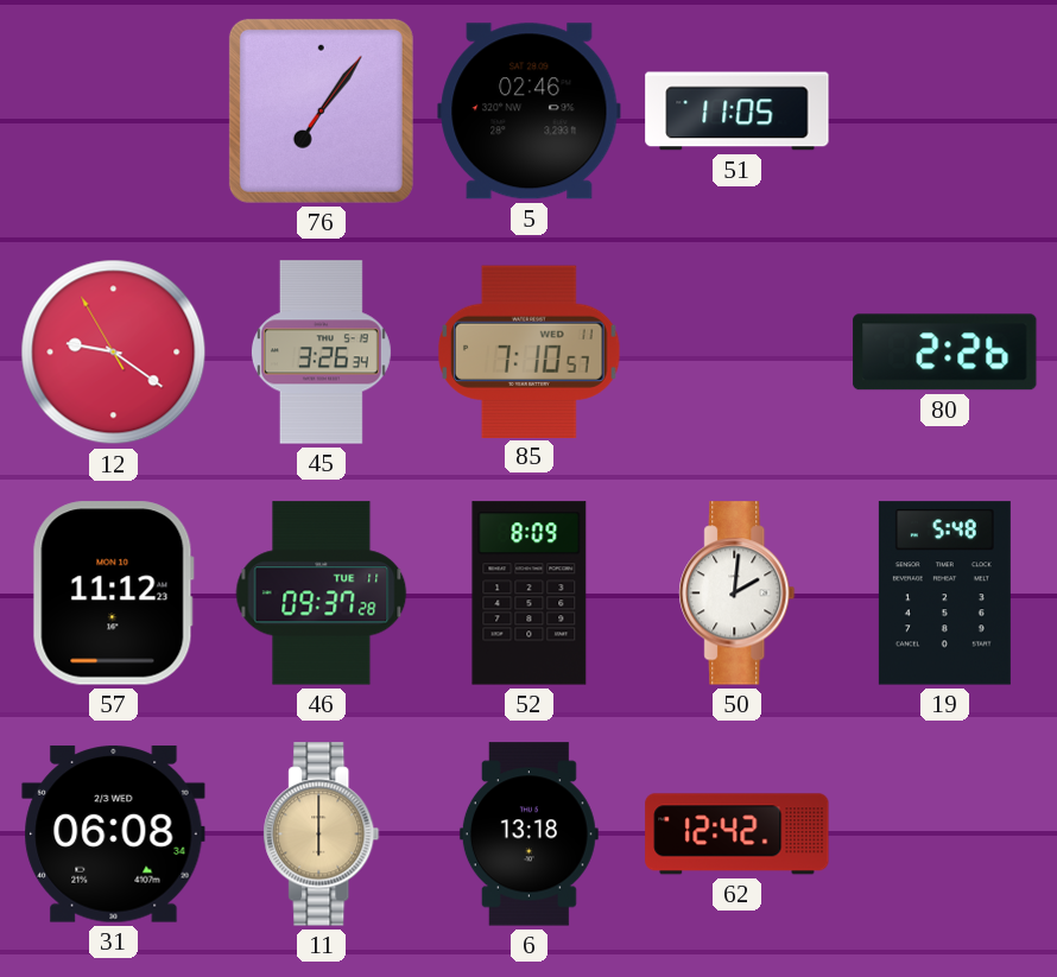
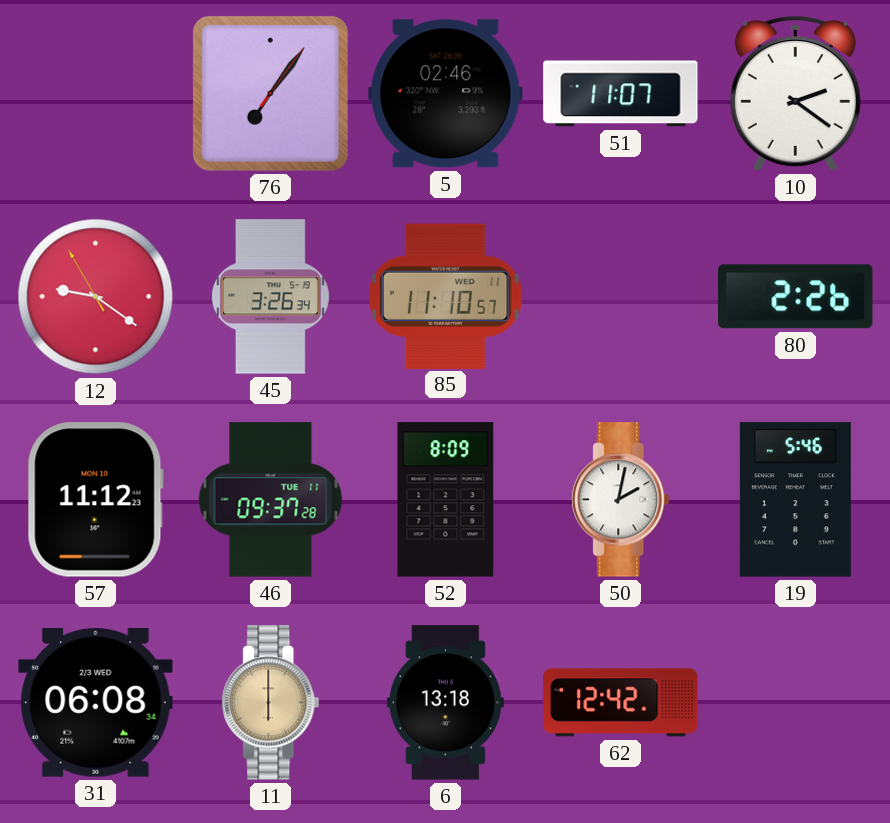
51: 11:05 -> 11:07 (621, 94)
10: none -> 2:21 (795, 94)
85: 7:10 -> 11:10 (446, 296)
50: 2:01 -> 2:02 (621, 500)
19: 5:48 -> 5:46 (795, 500)
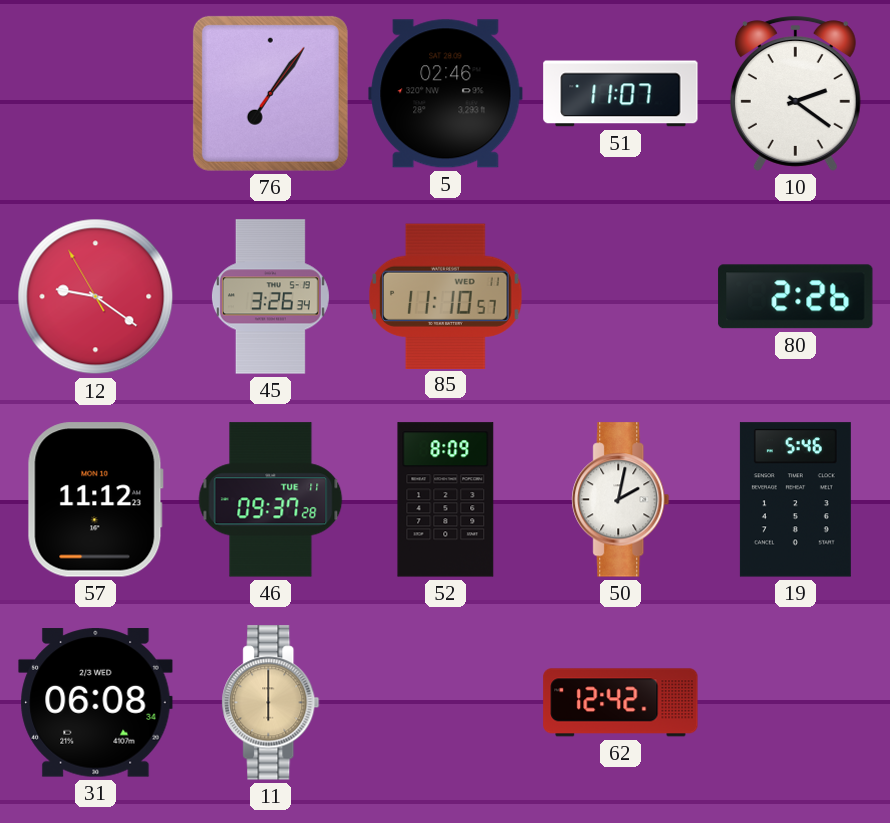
6: 13:18 -> none (445, 703)
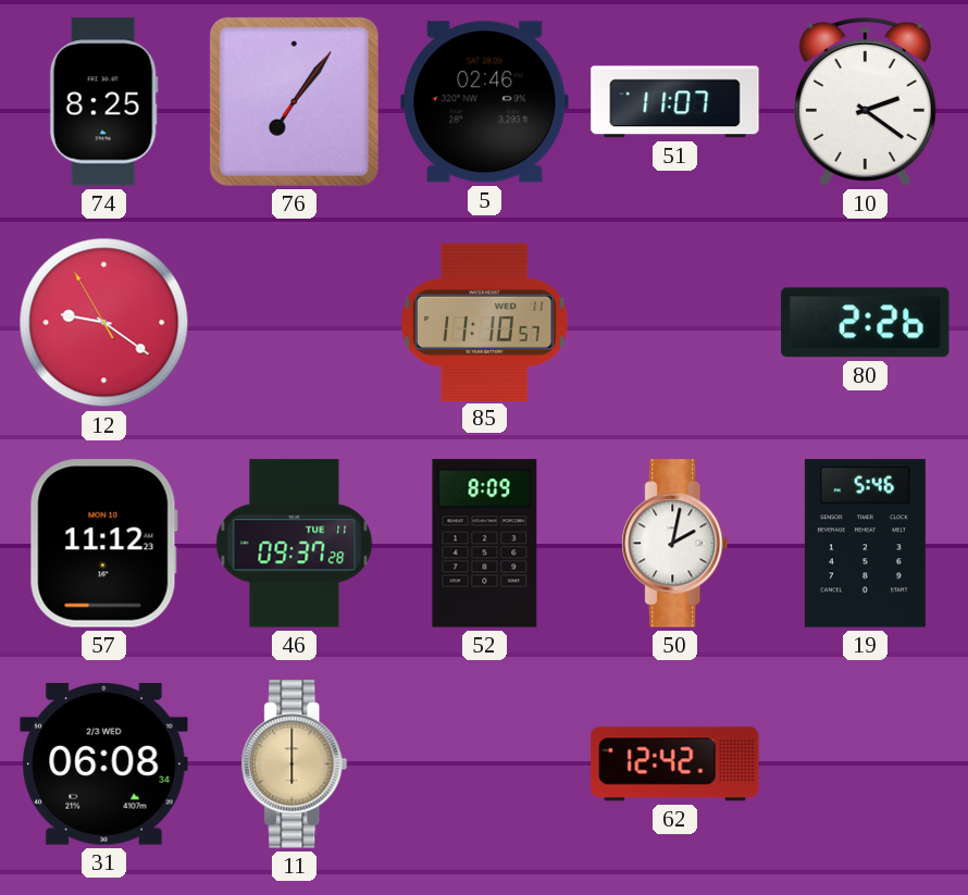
74: none -> 8:25 (103, 102)
45: 3:26 -> none (270, 297)
